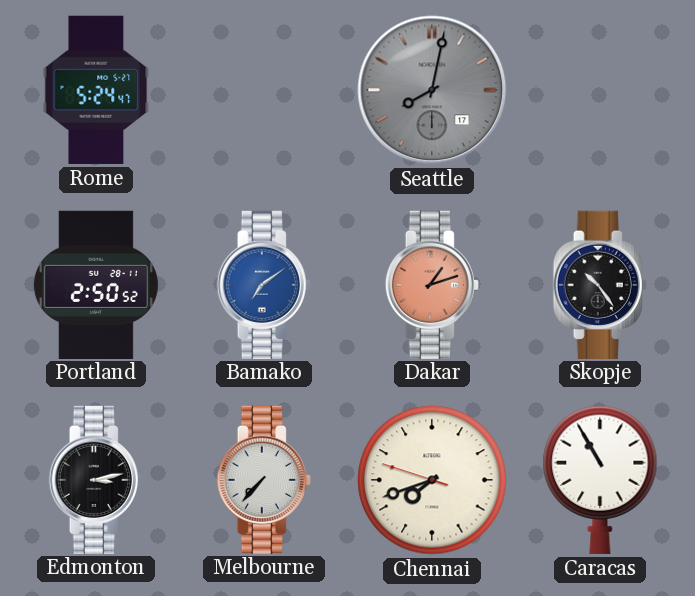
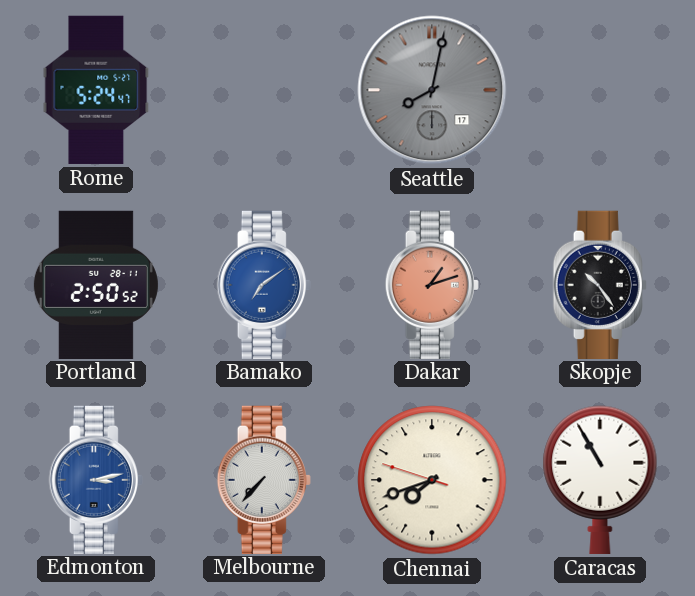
Edmonton dial: black -> blue (96, 479)
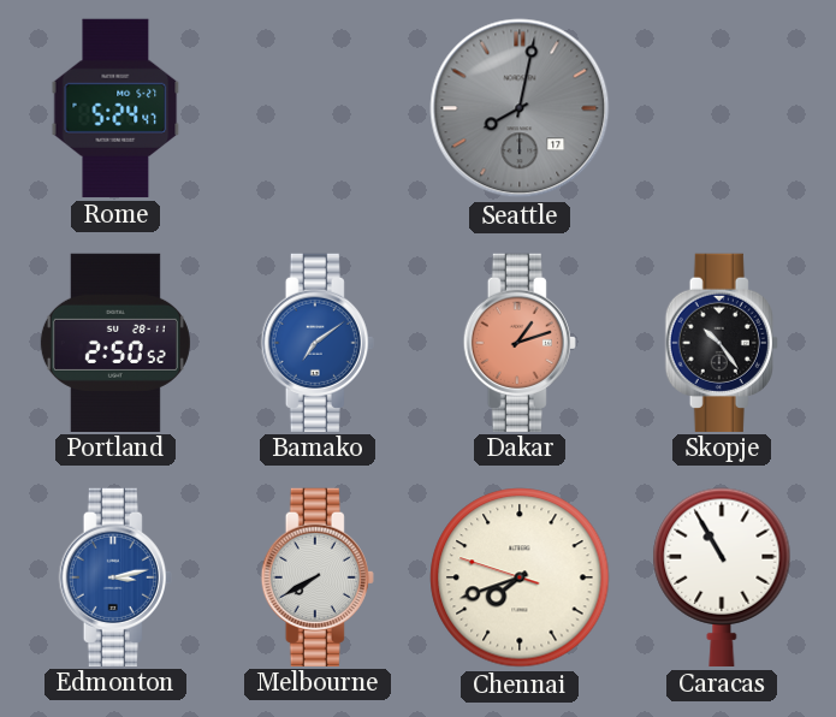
Melbourne: 7:37 -> 7:40 (318, 576)
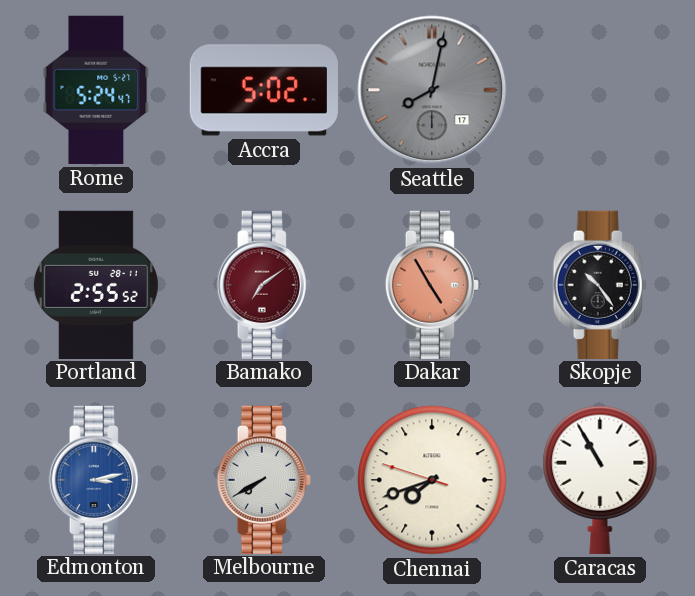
Accra: none -> 5:02 (264, 90)
Portland: 2:50 -> 2:55 (96, 284)
Bamako dial: blue -> burgundy (264, 284)
Dakar: 1:12 -> 4:55 (432, 284)
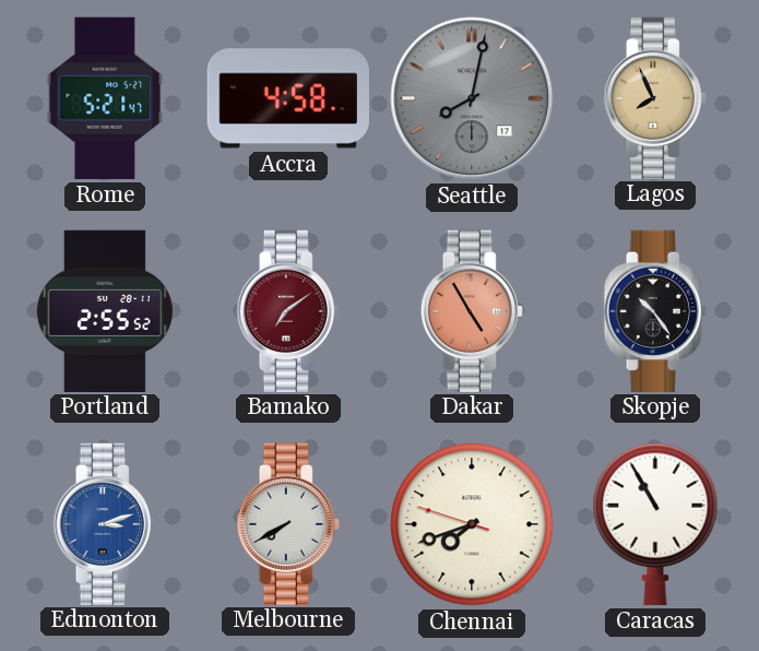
Rome: 5:24 -> 5:21 (105, 98)
Accra: 5:02 -> 4:58 (288, 98)
Lagos: none -> 7:56 (655, 97)
Edmonton: 3:13 -> 3:12 (105, 523)
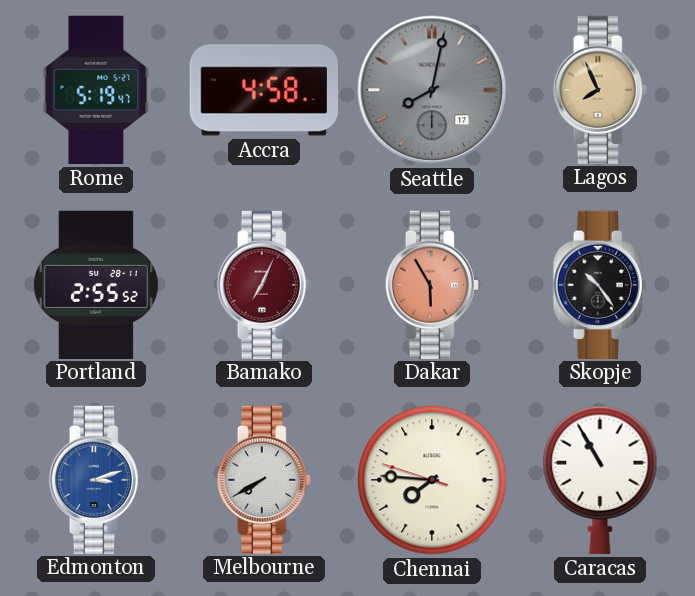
Rome: 5:21 -> 5:19 (96, 90)
Bamako: 7:09 -> 7:04 (264, 284)
Dakar: 4:55 -> 5:55 (432, 284)
Chennai: 7:41 -> 7:45 (432, 480)
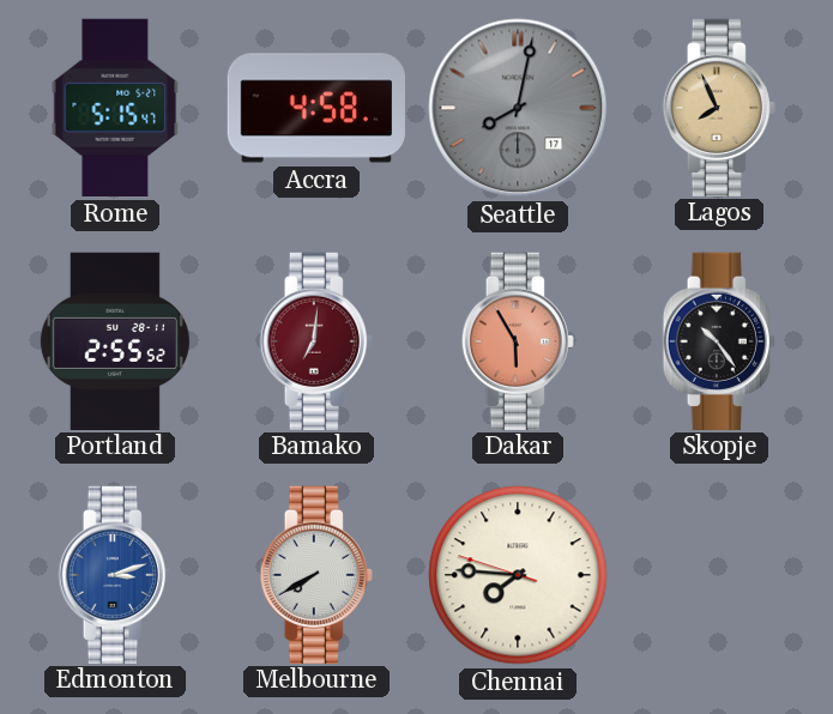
Rome: 5:19 -> 5:15 (115, 108)
Bamako: 7:04 -> 7:01 (316, 340)
Caracas: 10:55 -> none (600, 480)
